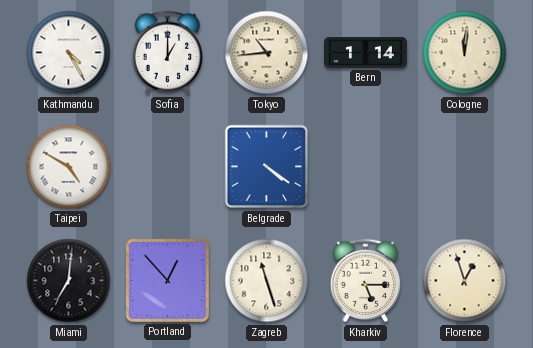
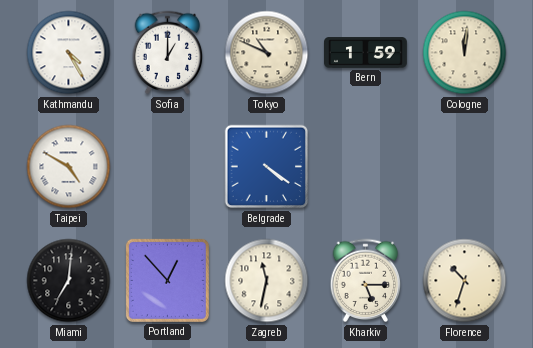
Tokyo: 10:44 -> 10:49 (267, 53)
Bern: 1:14 -> 1:59 (366, 53)
Zagreb: 11:27 -> 11:32 (267, 281)
Florence: 12:57 -> 10:33 (465, 281)
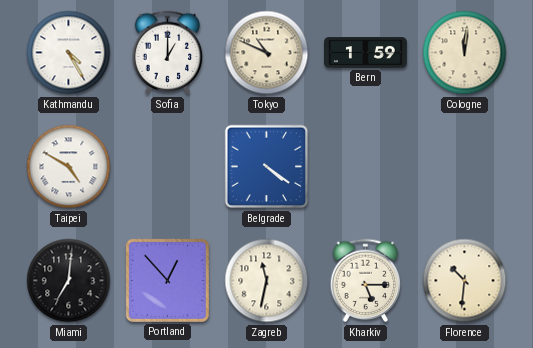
Florence: 10:33 -> 10:31 (465, 281)
